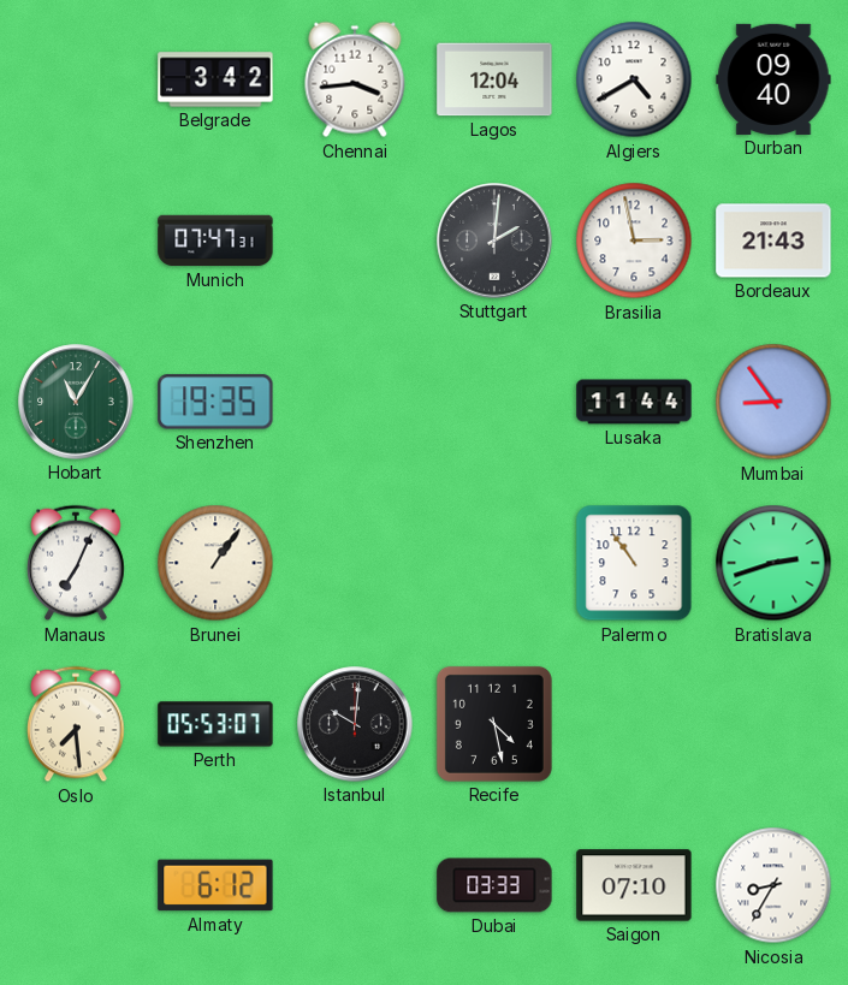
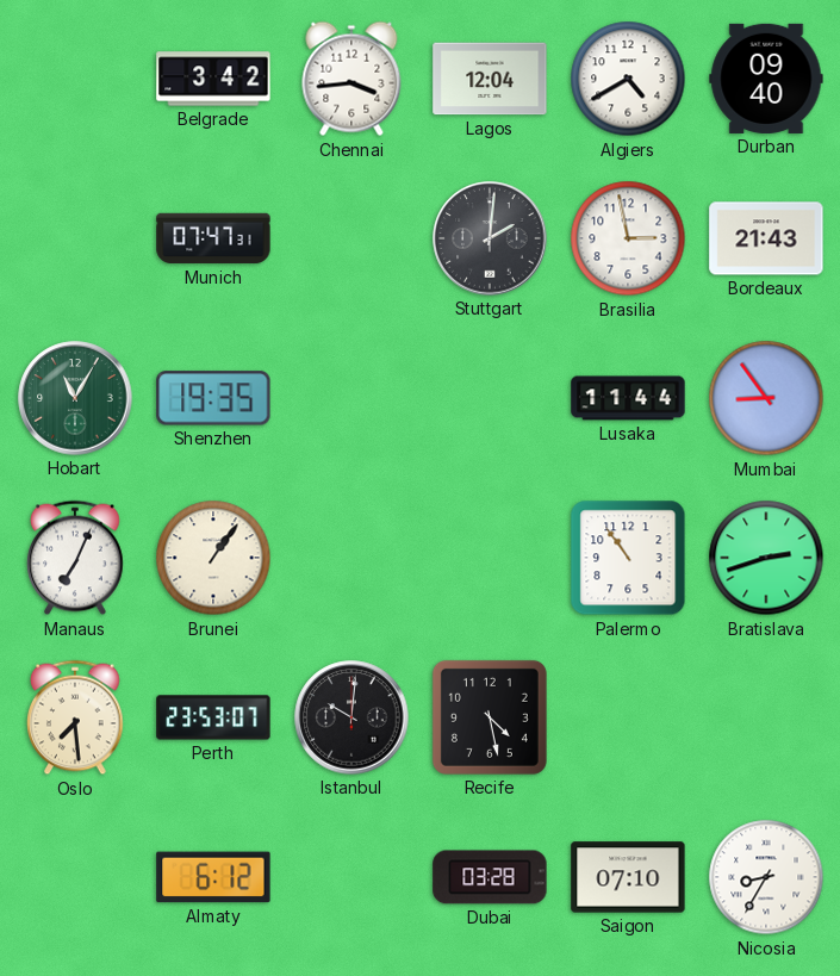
Perth: 05:53 -> 23:53 (213, 717)
Dubai: 03:33 -> 03:28 (490, 877)
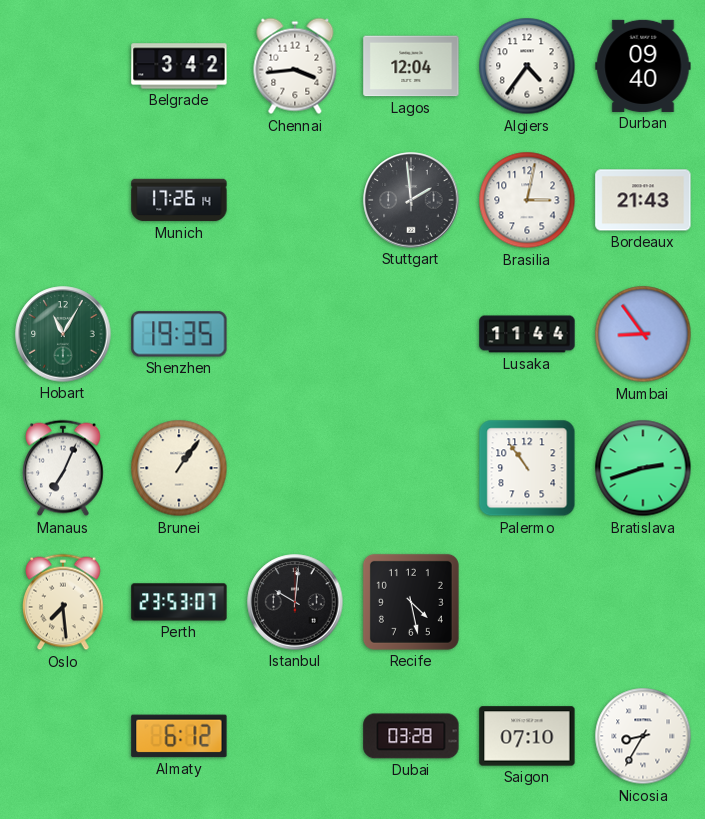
Algiers: 4:40 -> 4:36 (527, 66)
Munich: 07:47 -> 17:26 (179, 200)
Stuttgart: 2:01 -> 1:59 (411, 200)
Brasilia: 2:58 -> 3:02 (527, 200)
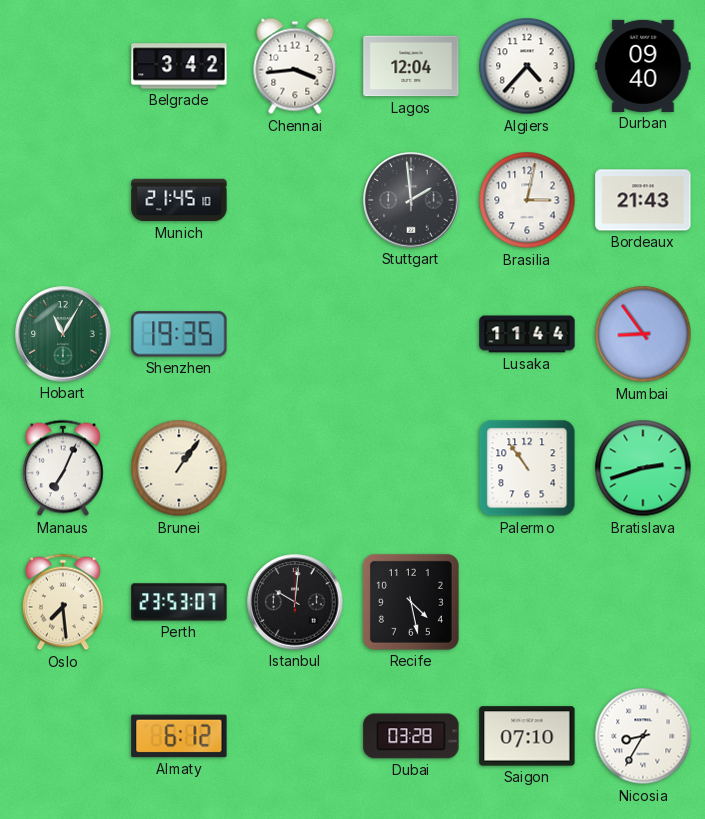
Algiers: 4:36 -> 4:37 (527, 66)
Munich: 17:26 -> 21:45 (179, 200)
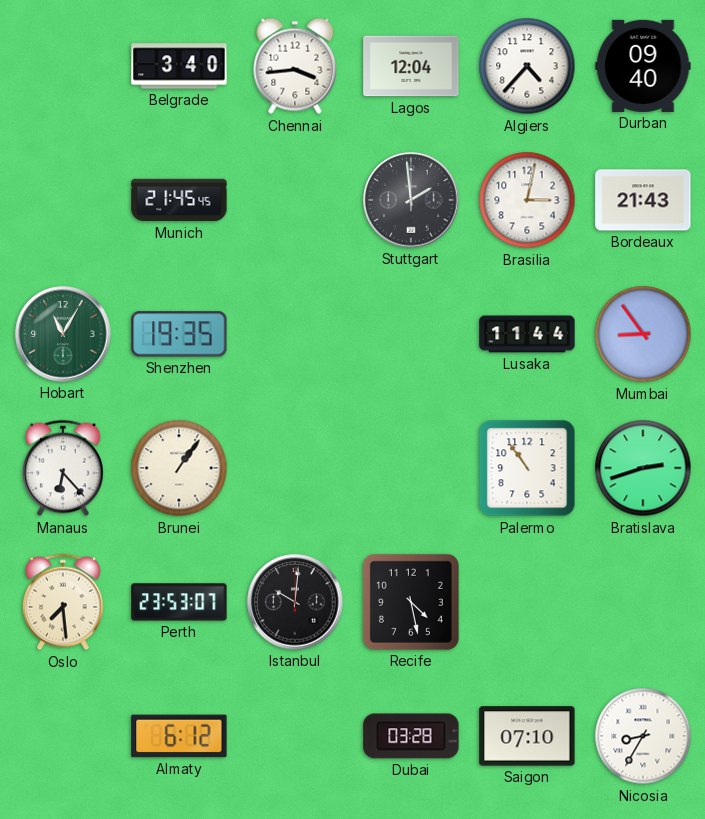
Belgrade: 3:42 -> 3:40 (179, 66)
Munich: 21:45:10 -> 21:45:45 (179, 200)
Manaus: 7:04 -> 6:23 (63, 468)
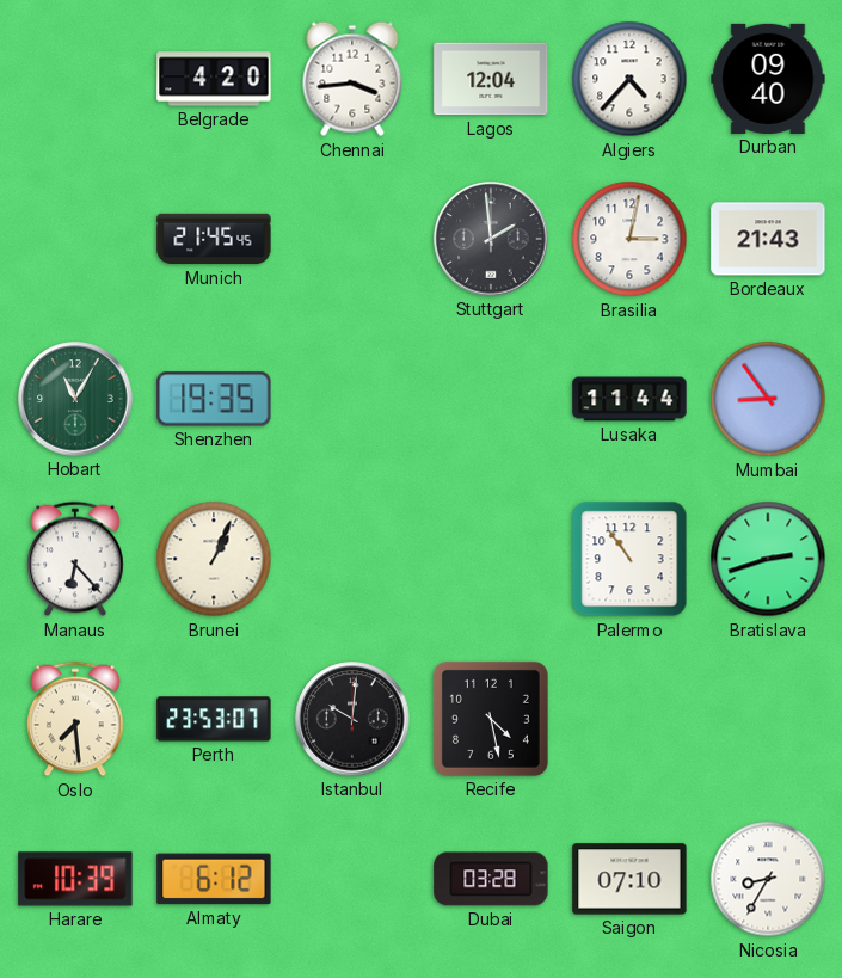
Belgrade: 3:40 -> 4:20 (214, 79)
Brunei: 1:06 -> 1:04 (214, 559)
Harare: none -> 10:39 (75, 879)
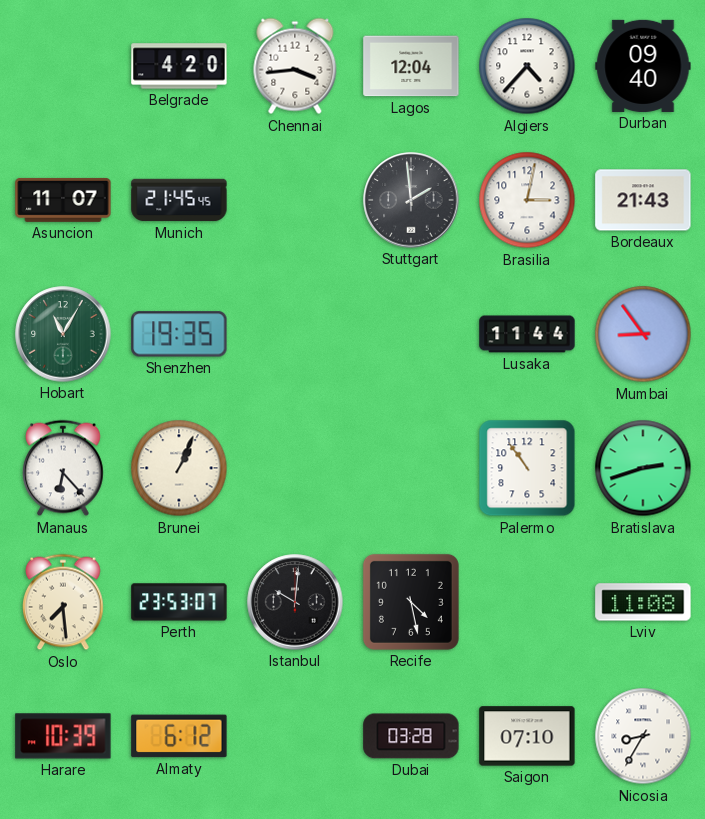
Asuncion: none -> 11:07 (63, 200)
Lviv: none -> 11:08 (643, 602)
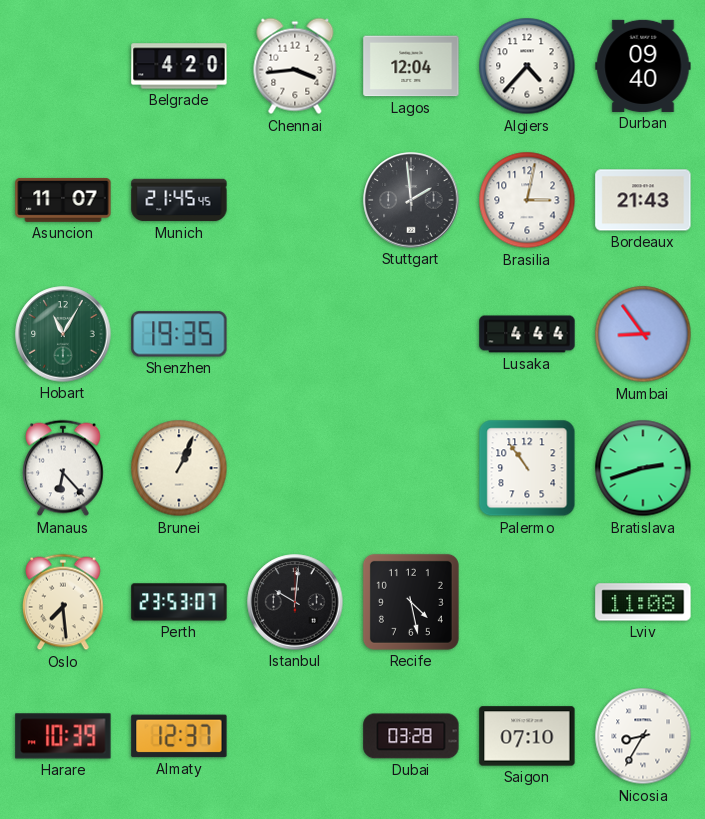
Lusaka: 11:44 -> 4:44 (527, 334)
Almaty: 6:12 -> 12:37 (179, 736)
